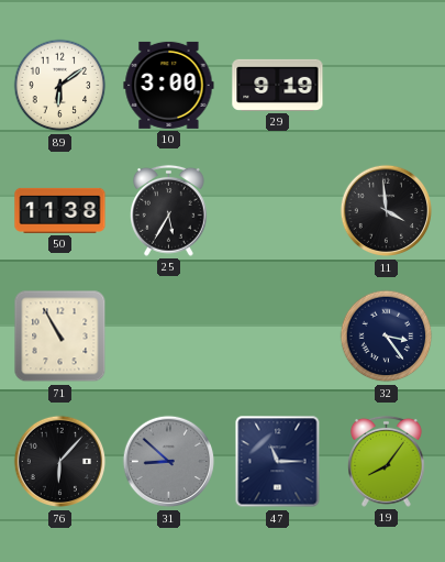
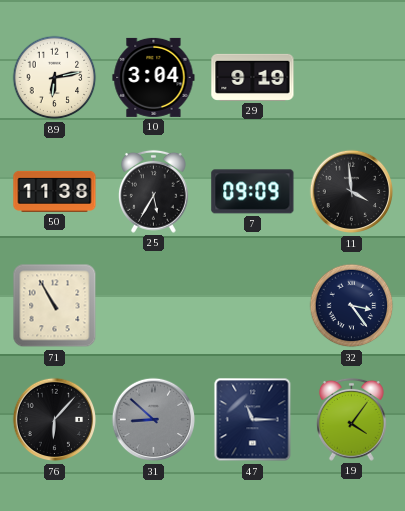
89: 6:09 -> 6:13 (55, 78)
10: 3:00 -> 3:04 (154, 77)
7: none -> 09:09 (253, 192)
19: 8:06 -> 4:06 (351, 419)
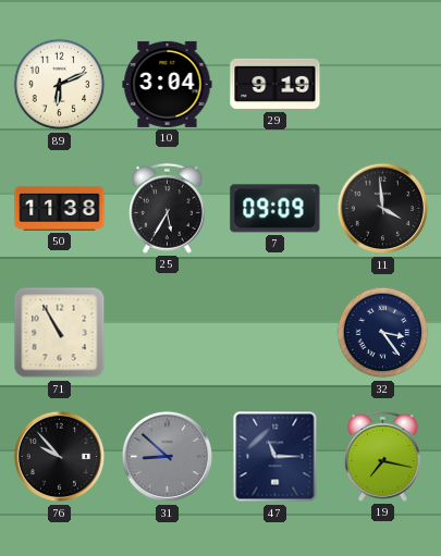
89: 6:13 -> 6:11 (60, 85)
76: 6:07 -> 9:53 (60, 457)
19: 4:06 -> 7:17 (382, 456)
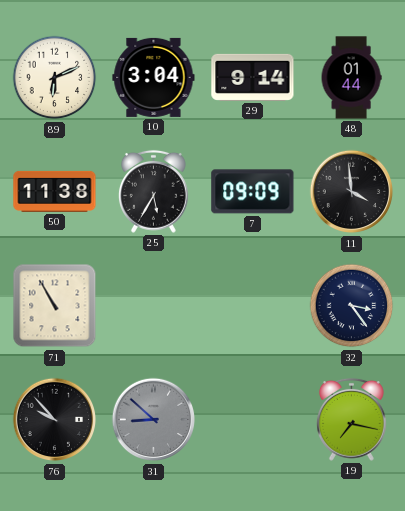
29: 9:19 -> 9:14 (253, 77)
48: none -> 01:44 (351, 78)
47: 11:15 -> none (275, 457)
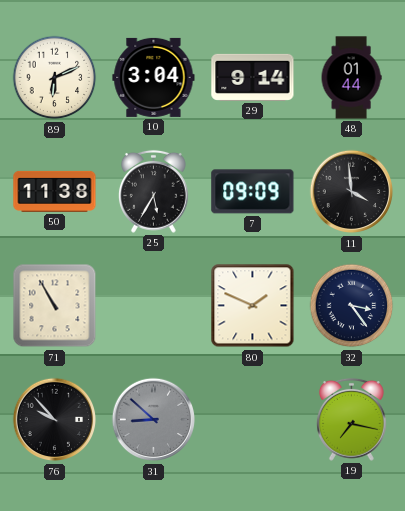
80: none -> 1:49 (253, 306)
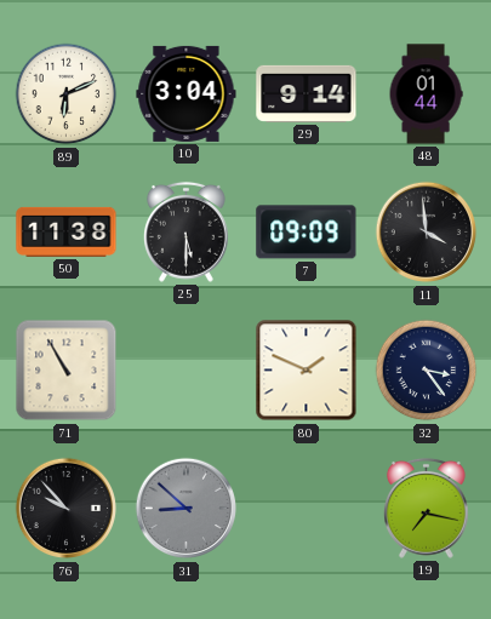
25: 5:35 -> 5:30 (185, 231)
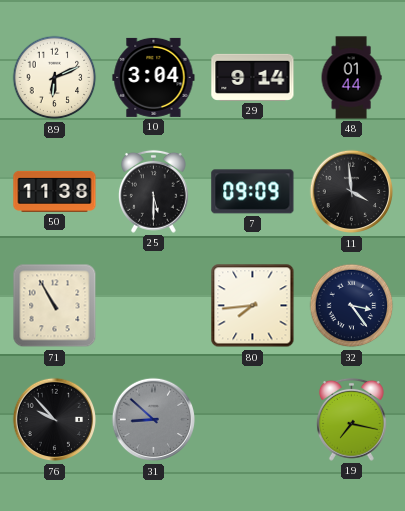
80: 1:49 -> 7:44 (253, 306)
